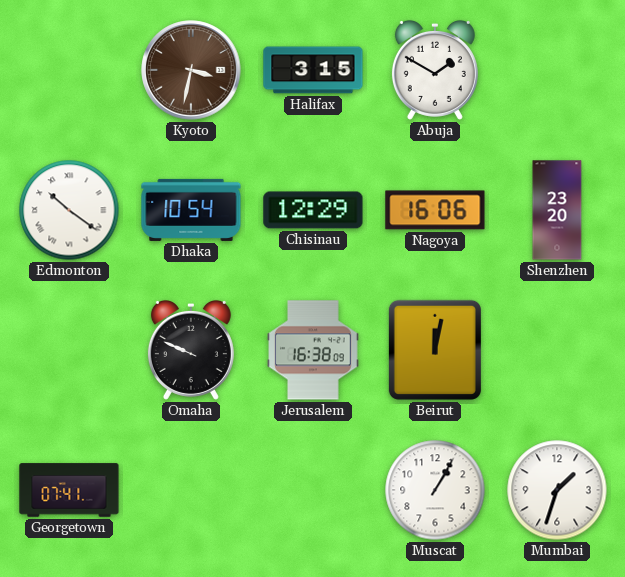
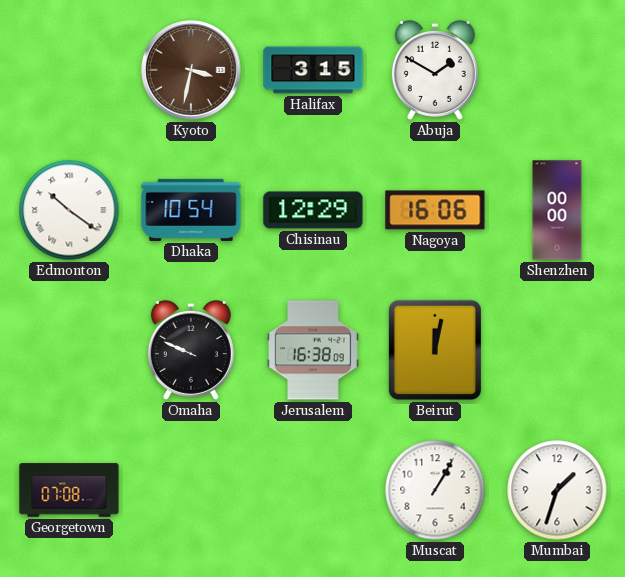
Shenzhen: 23:20 -> 00:00 (557, 210)
Georgetown: 07:41 -> 07:08 (69, 490)
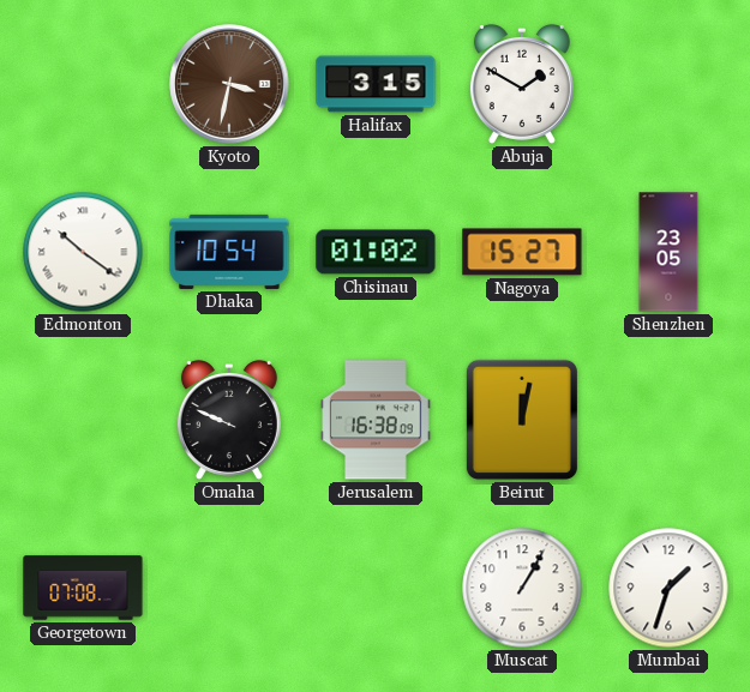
Chisinau: 12:29 -> 01:02 (376, 252)
Nagoya: 16:06 -> 15:27 (522, 252)
Shenzhen: 00:00 -> 23:05 (668, 252)
